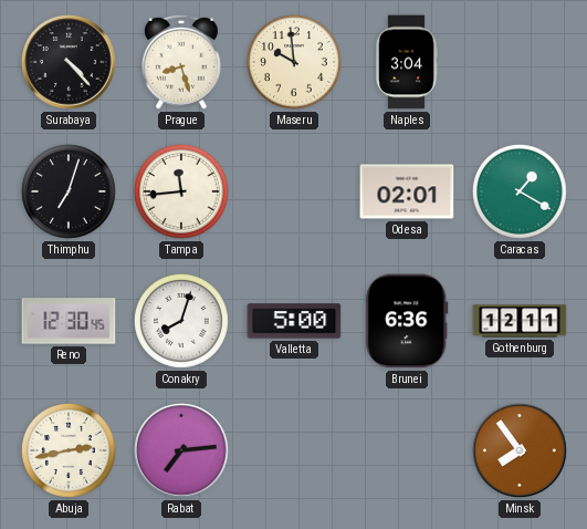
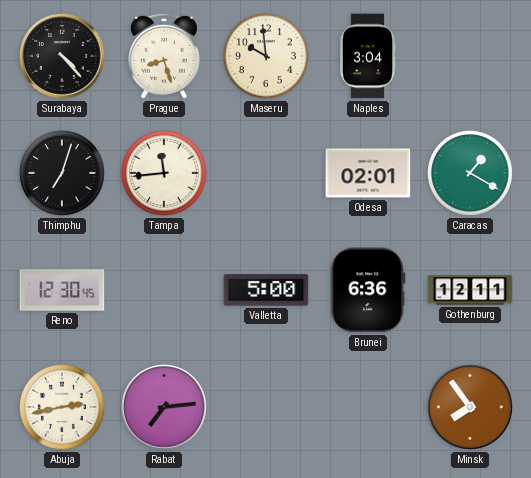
Conakry: 8:03 -> none (182, 321)
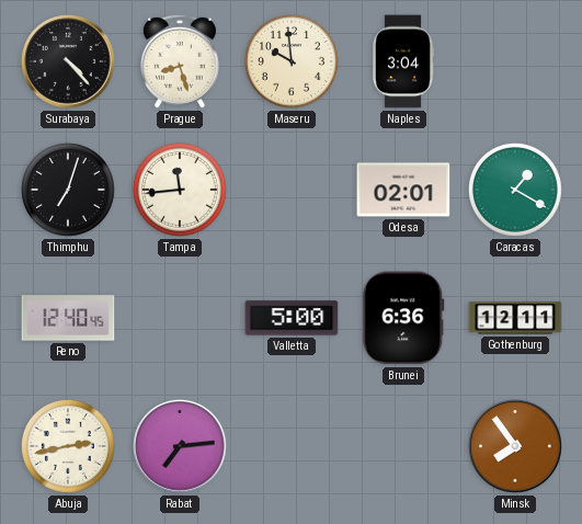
Reno: 12:30 -> 12:40 (68, 318)
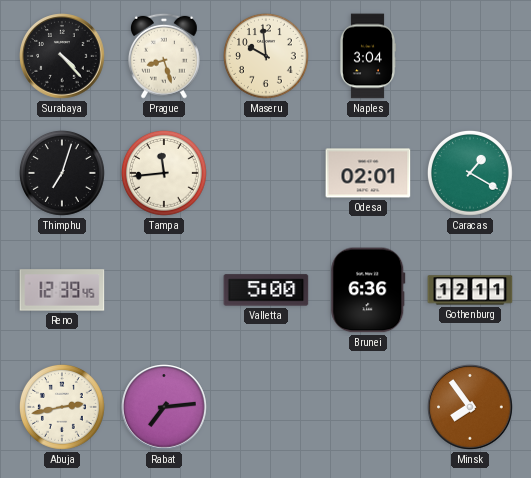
Reno: 12:40 -> 12:39 (62, 290)
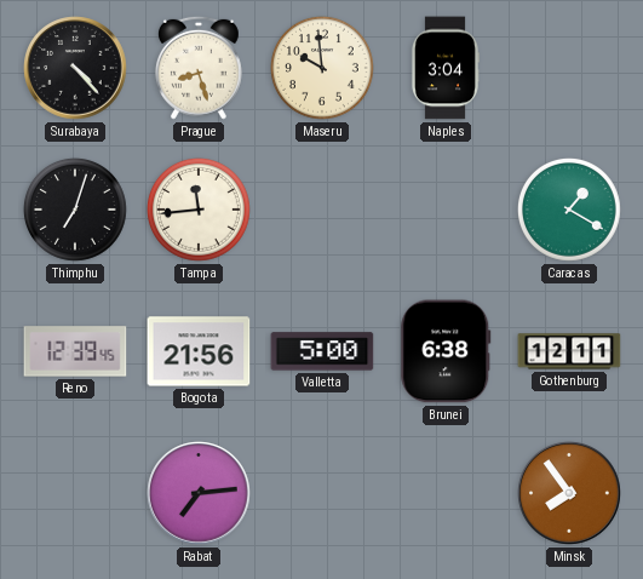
Odesa: 02:01 -> none (368, 173)
Bogota: none -> 21:56 (199, 351)
Brunei: 6:36 -> 6:38 (446, 351)
Abuja: 2:43 -> none (63, 407)
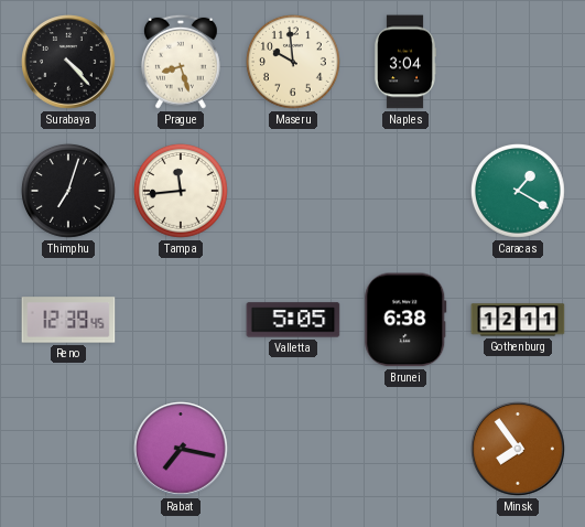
Bogota: 21:56 -> none (199, 351)
Valletta: 5:00 -> 5:05 (293, 320)
Rabat: 7:14 -> 7:17 (181, 449)
